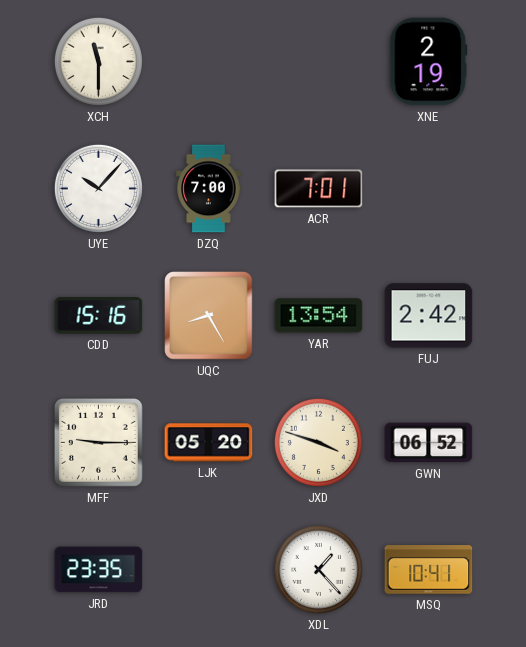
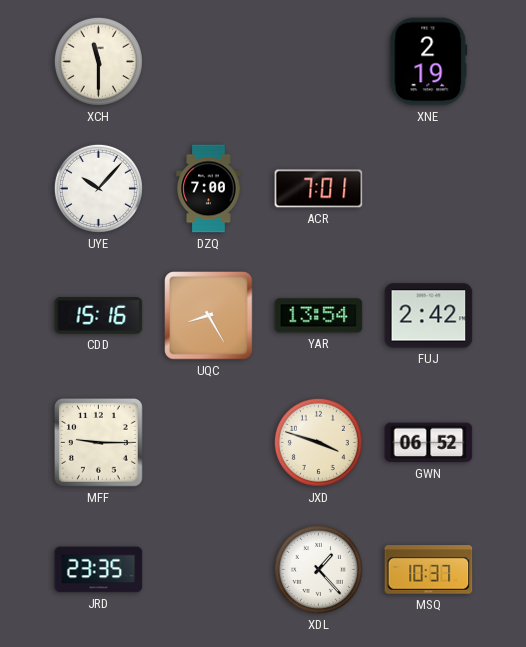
LJK: 05:20 -> none (209, 443)
MSQ: 10:41 -> 10:37 (429, 570)
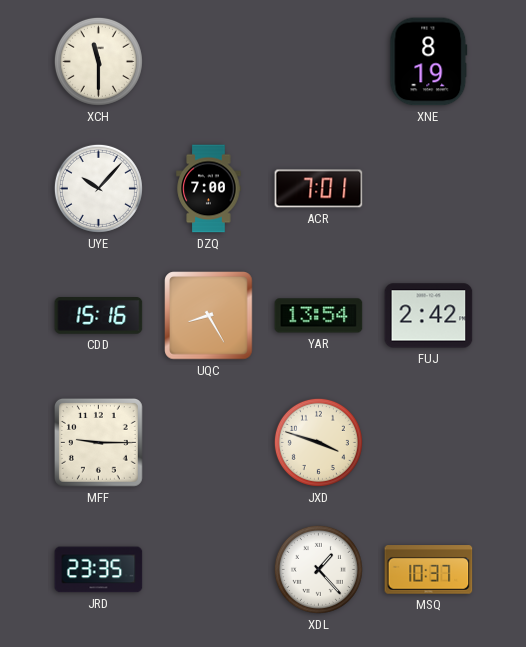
XNE: 2:19 -> 8:19 (429, 62)
GWN: 06:52 -> none (429, 443)
